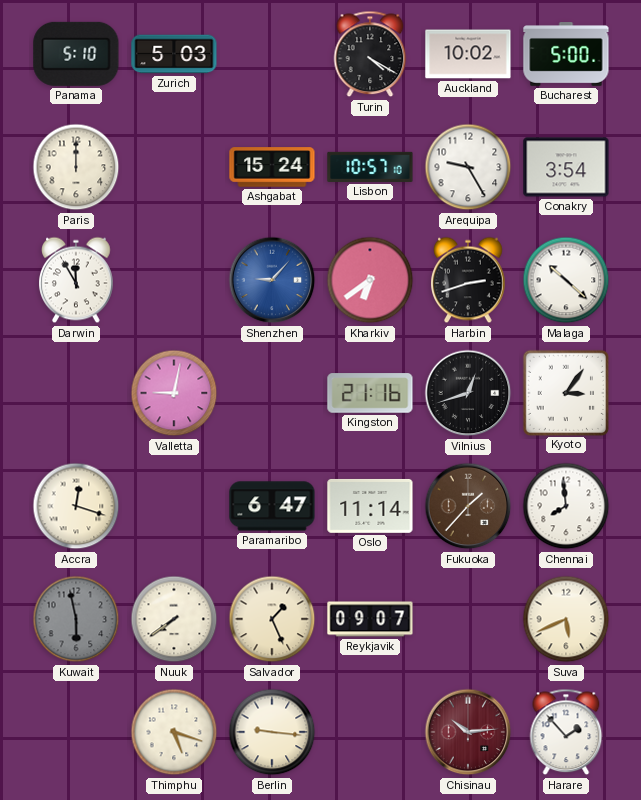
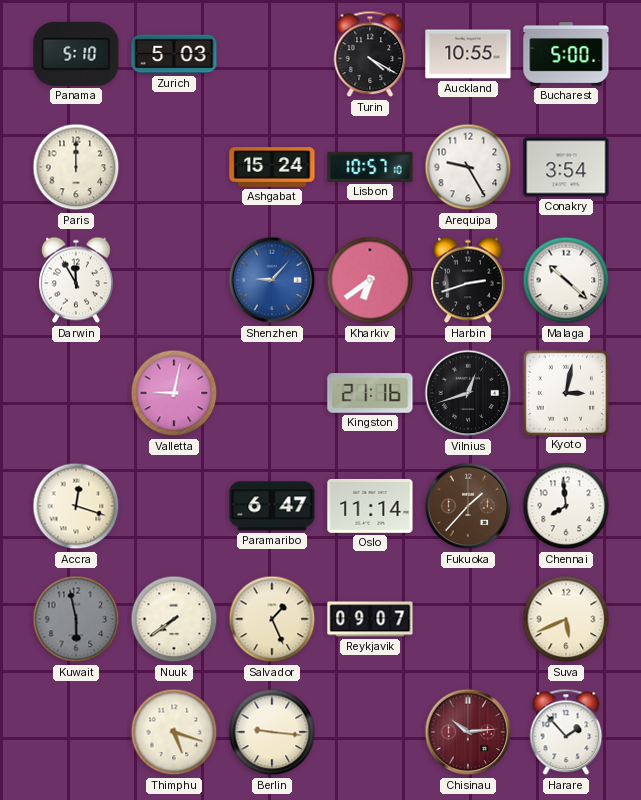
Auckland: 10:02 -> 10:55 (468, 54)
Kyoto: 3:06 -> 3:02 (565, 392)
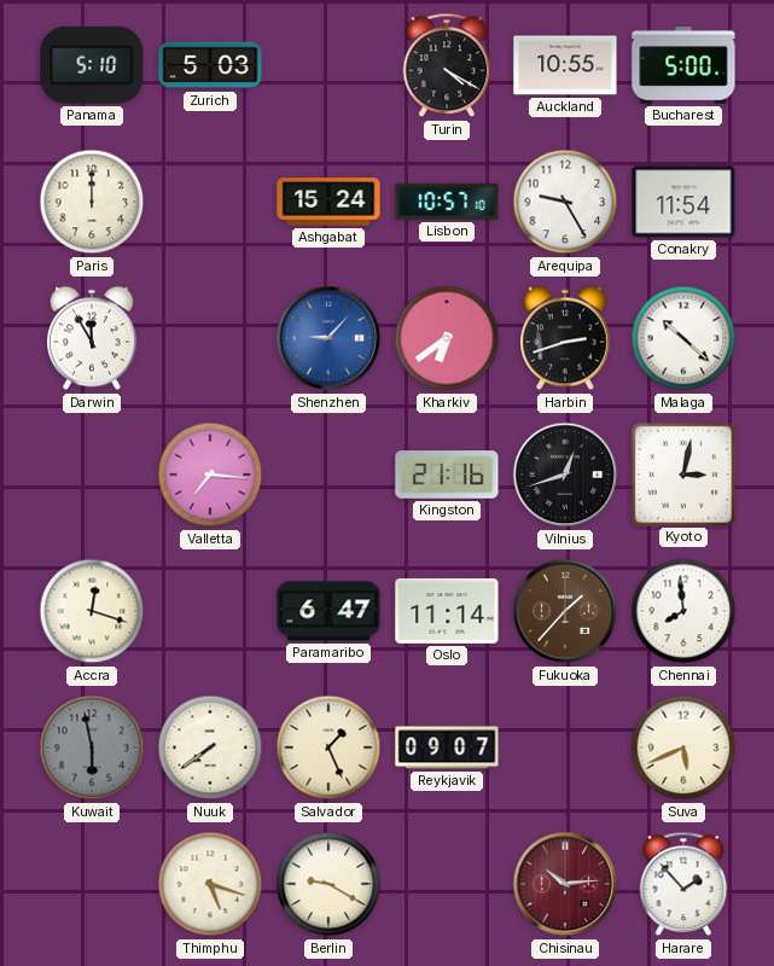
Conakry: 3:54 -> 11:54 (683, 202)
Valletta: 9:02 -> 7:16 (210, 475)
Berlin: 9:16 -> 9:20 (328, 884)
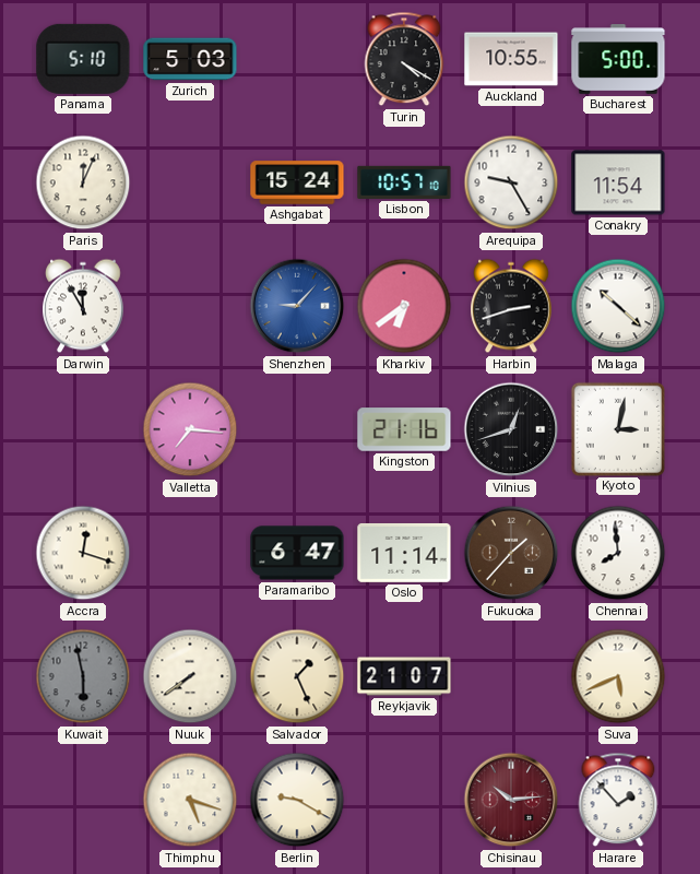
Paris: 12:00 -> 12:04 (83, 182)
Reykjavik: 09:07 -> 21:07 (404, 676)
